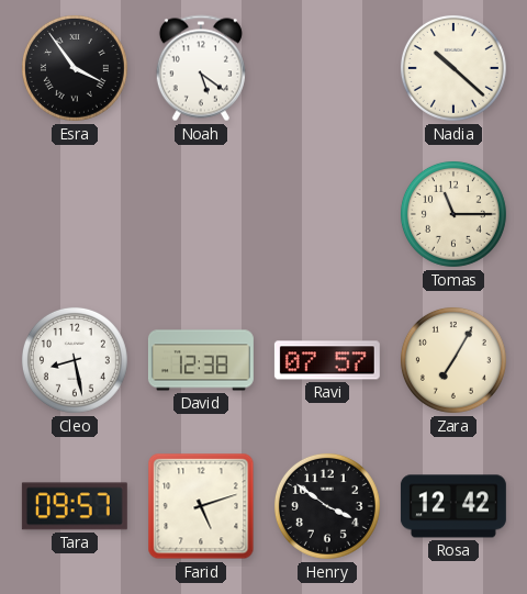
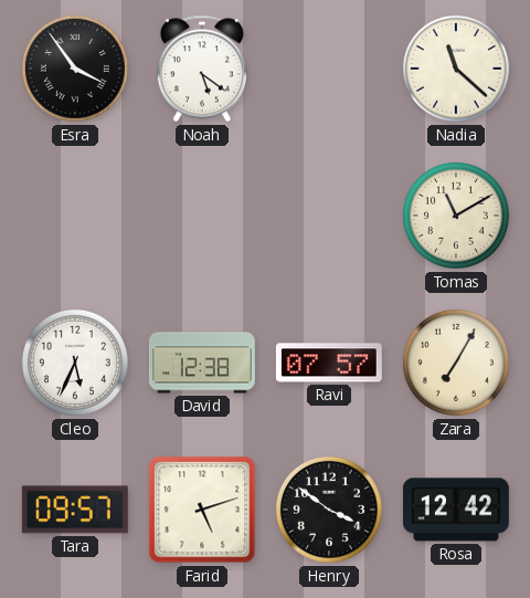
Nadia: 10:22 -> 11:22 (456, 69)
Tomas: 11:15 -> 11:10 (456, 216)
Cleo: 8:28 -> 5:34 (75, 363)
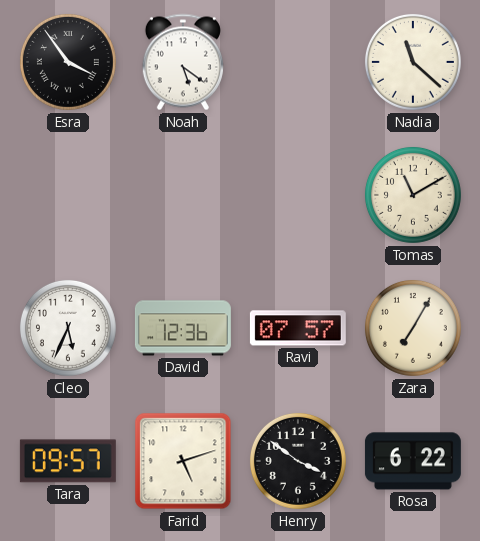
David: 12:38 -> 12:36 (183, 328)
Rosa: 12:42 -> 6:22 (413, 461)
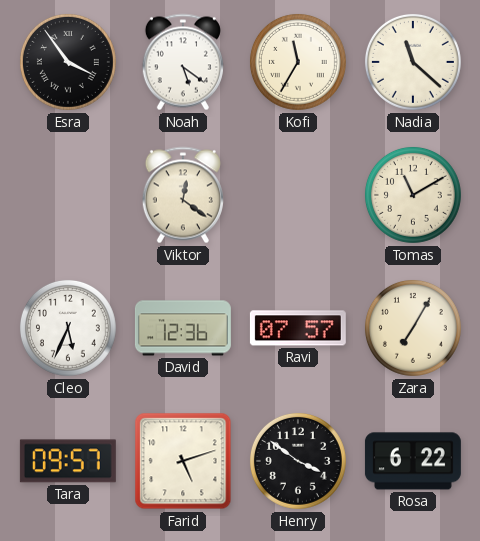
Kofi: none -> 11:35 (298, 62)
Viktor: none -> 12:21 (183, 195)
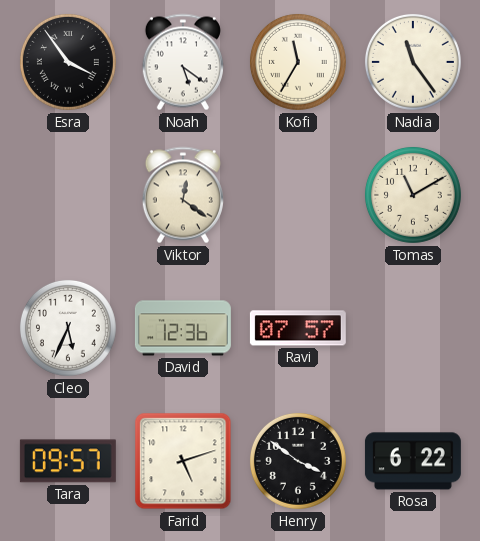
Nadia: 11:22 -> 11:24 (413, 62)
Zara: 7:05 -> none (413, 328)
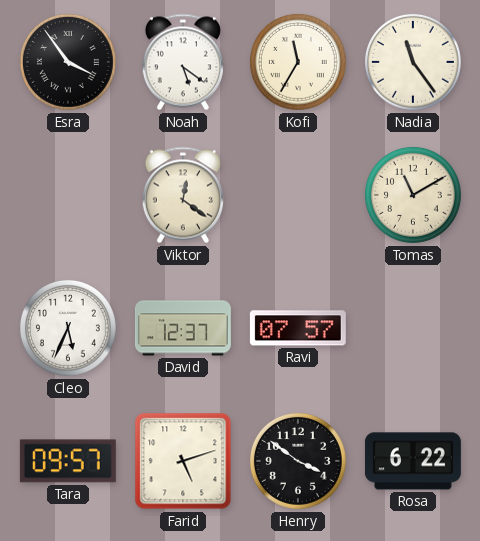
David: 12:36 -> 12:37 (183, 328)
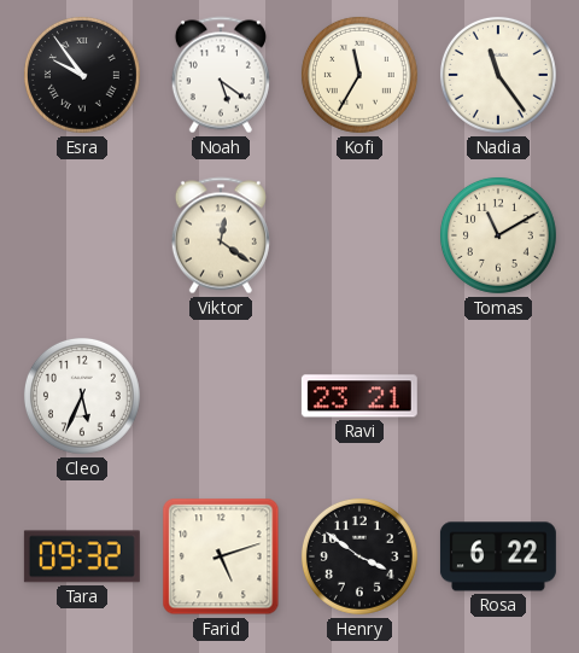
Esra: 3:54 -> 9:54 (82, 75)
David: 12:37 -> none (183, 328)
Ravi: 07:57 -> 23:21 (359, 396)
Tara: 09:57 -> 09:32 (82, 556)
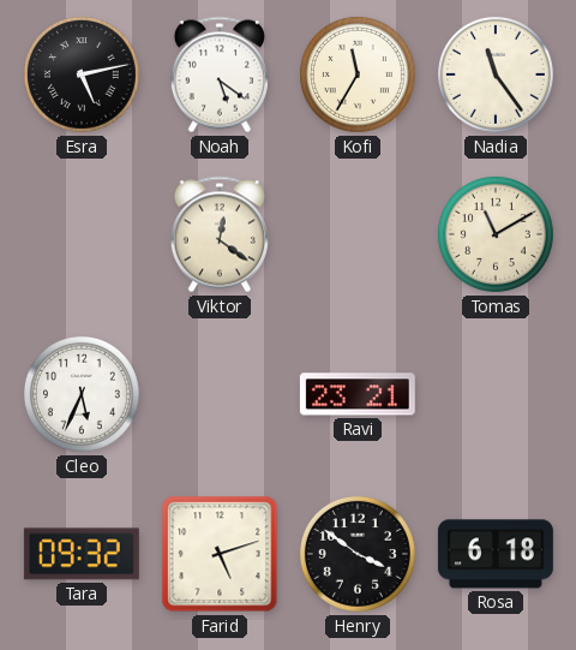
Esra: 9:54 -> 5:13 (82, 74)
Rosa: 6:22 -> 6:18 (496, 554)
